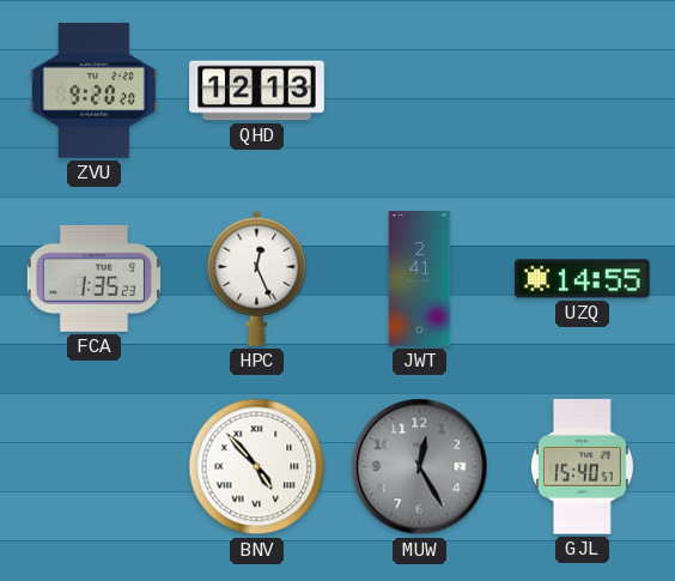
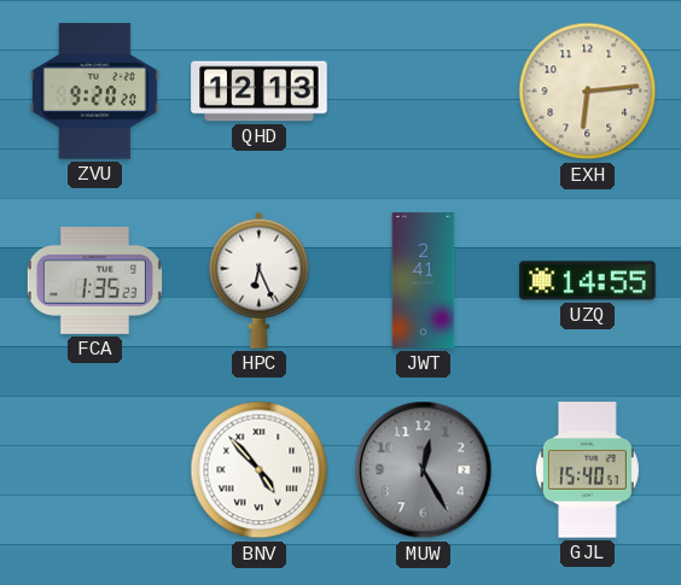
EXH: none -> 6:14 (588, 92)
HPC: 12:26 -> 6:26 (260, 280)
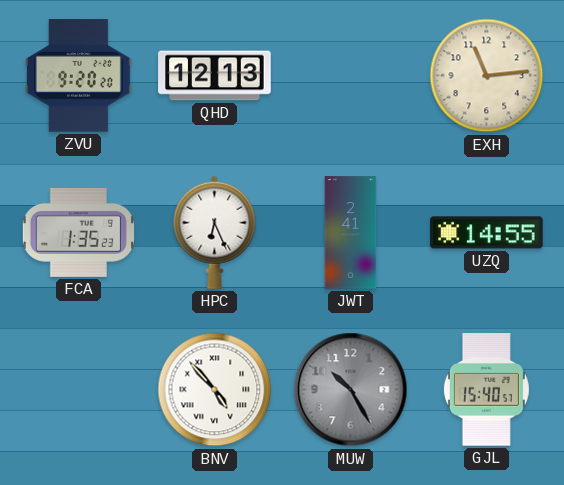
EXH: 6:14 -> 11:14 (487, 76)
MUW: 12:25 -> 10:25 (351, 390)
